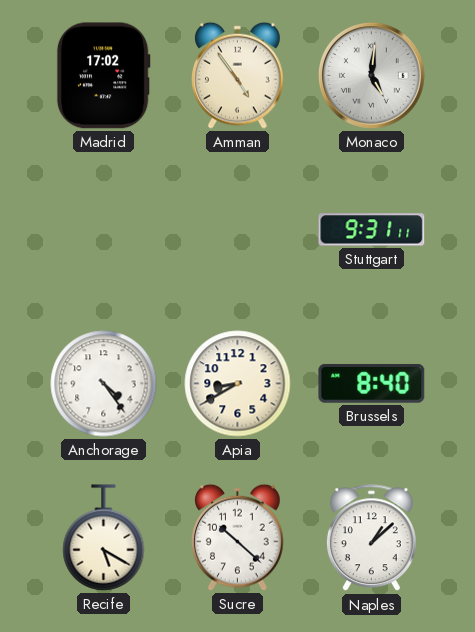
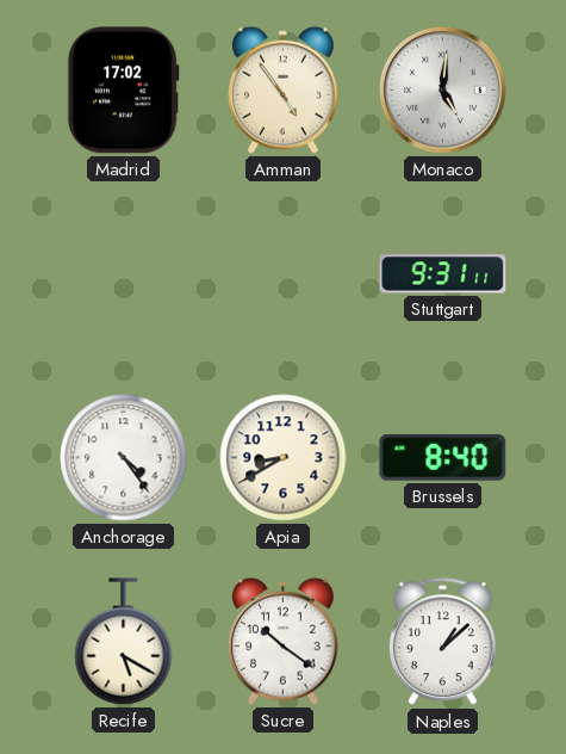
Sucre: 10:22 -> 10:21 (284, 641)
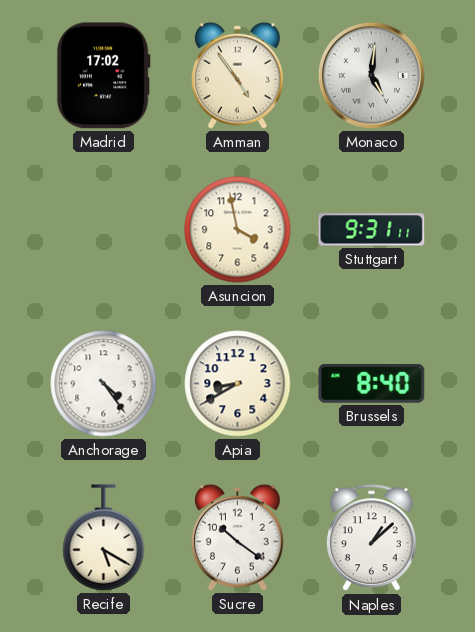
Asuncion: none -> 3:58 (238, 230)
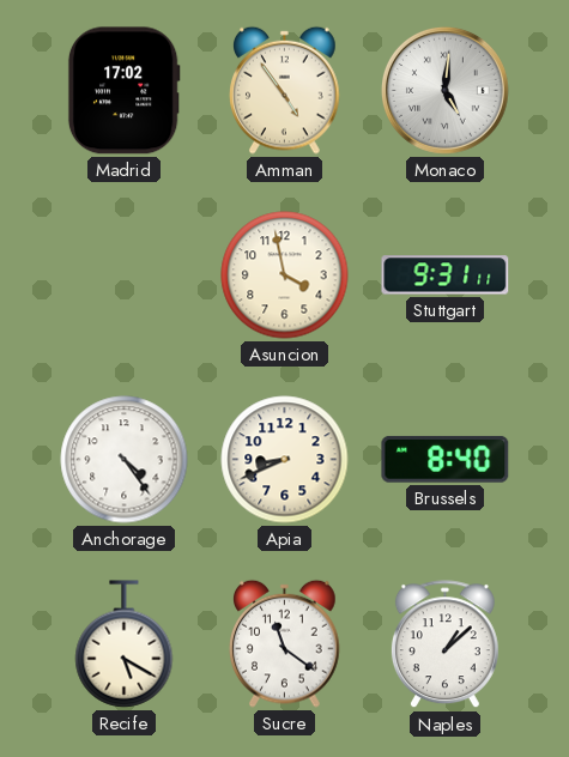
Apia: 8:40 -> 8:41 (285, 460)
Sucre: 10:21 -> 11:21 (285, 643)
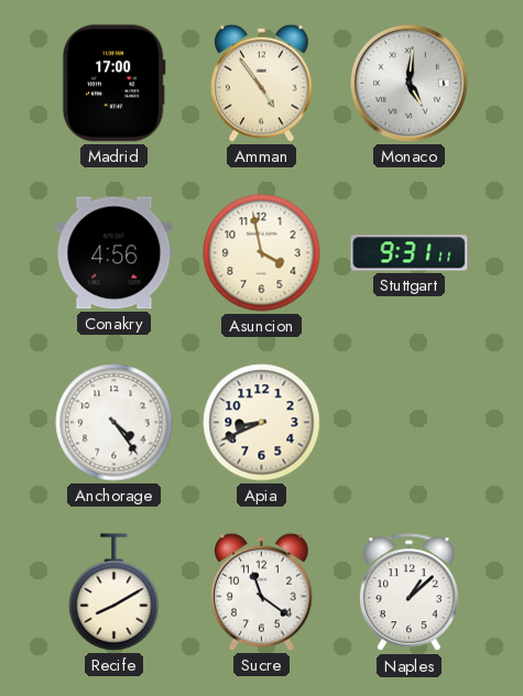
Madrid: 17:02 -> 17:00 (113, 84)
Conakry: none -> 4:56 (115, 253)
Brussels: 8:40 -> none (446, 459)
Recife: 5:20 -> 8:10 (115, 592)
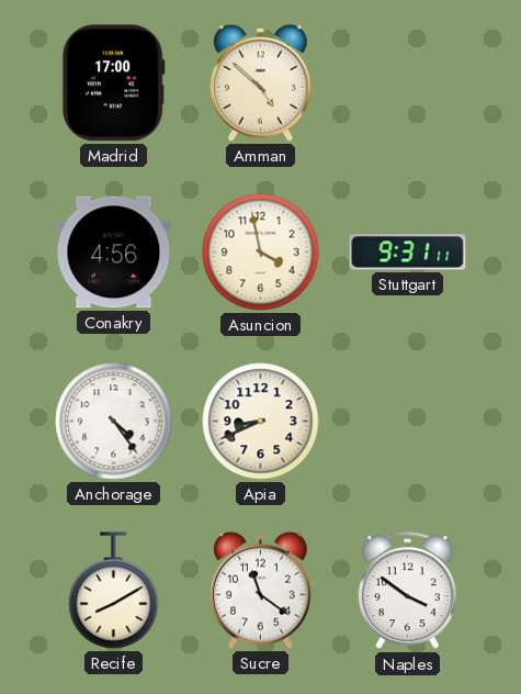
Amman: 4:54 -> 4:52 (261, 82)
Monaco: 5:01 -> none (410, 84)
Naples: 1:08 -> 3:51 (407, 591)
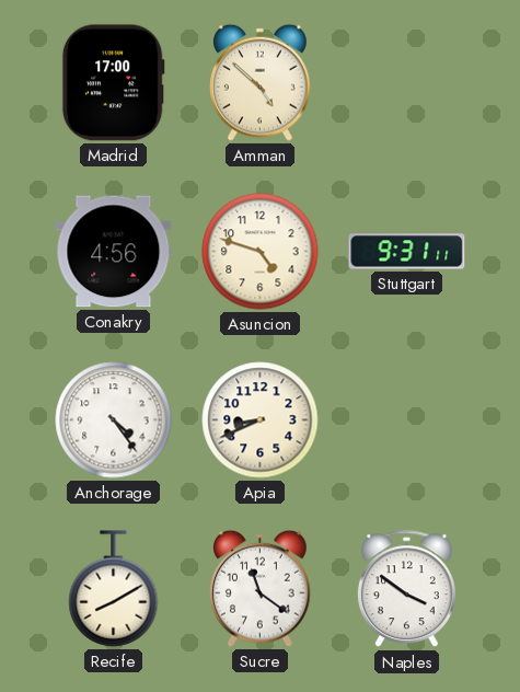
Asuncion: 3:58 -> 4:48 (261, 252)
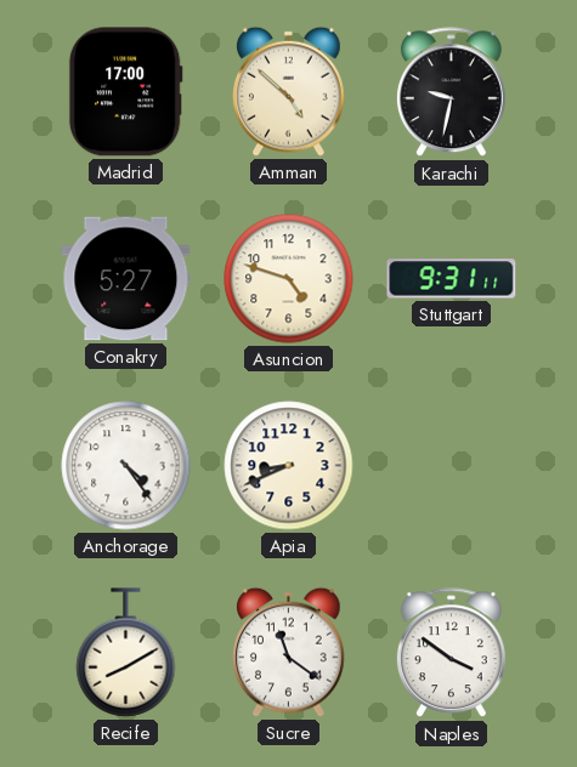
Karachi: none -> 9:32 (451, 92)
Conakry: 4:56 -> 5:27 (126, 279)
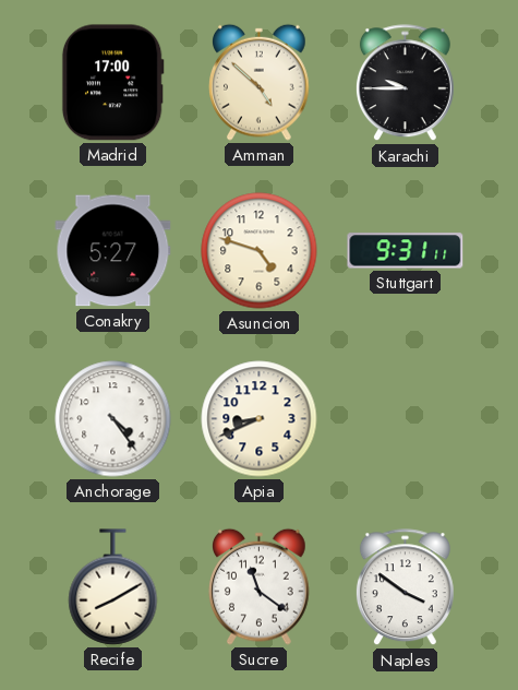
Karachi: 9:32 -> 9:45 (405, 83)
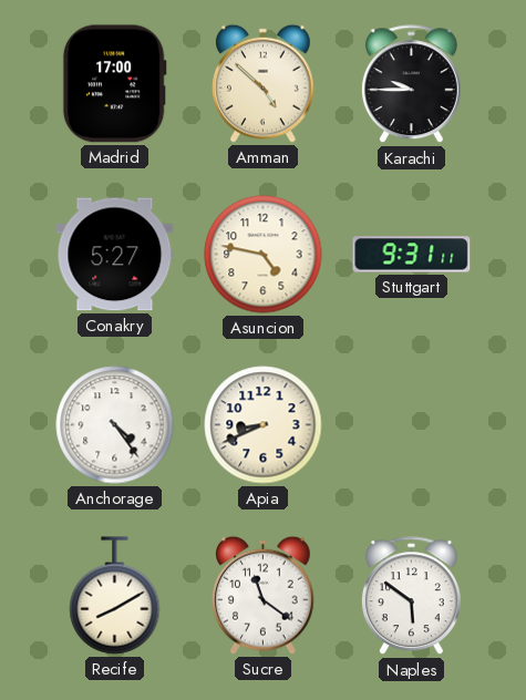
Asuncion: 4:48 -> 4:47 (264, 255)
Naples: 3:51 -> 5:51 (411, 596)
